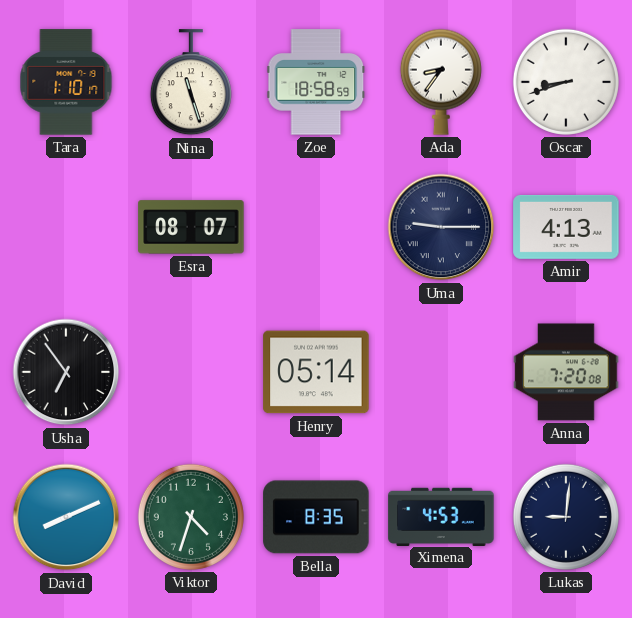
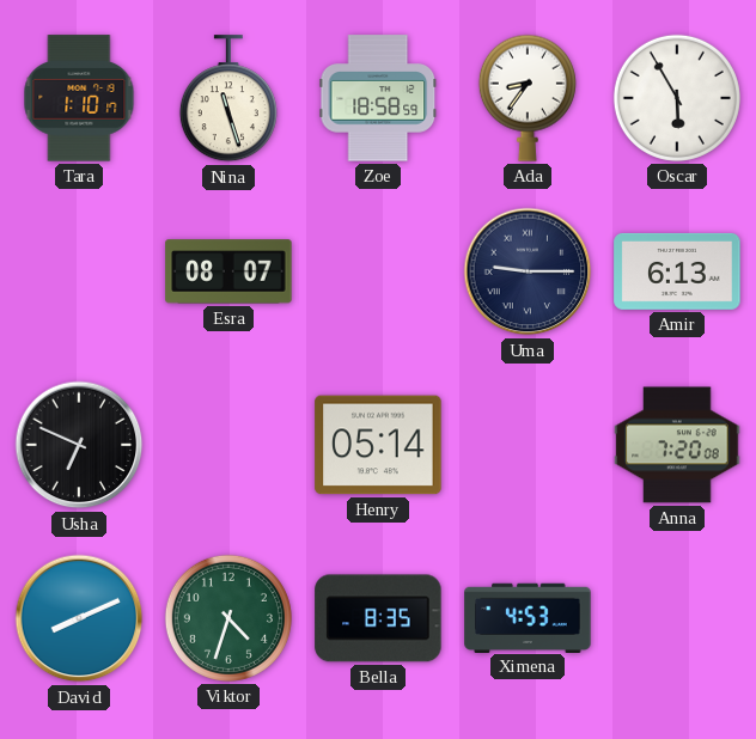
Oscar: 8:42 -> 5:55 (677, 98)
Amir: 4:13 -> 6:13 (677, 271)
Usha: 6:54 -> 6:49 (79, 445)
Lukas: 9:01 -> none (566, 517)
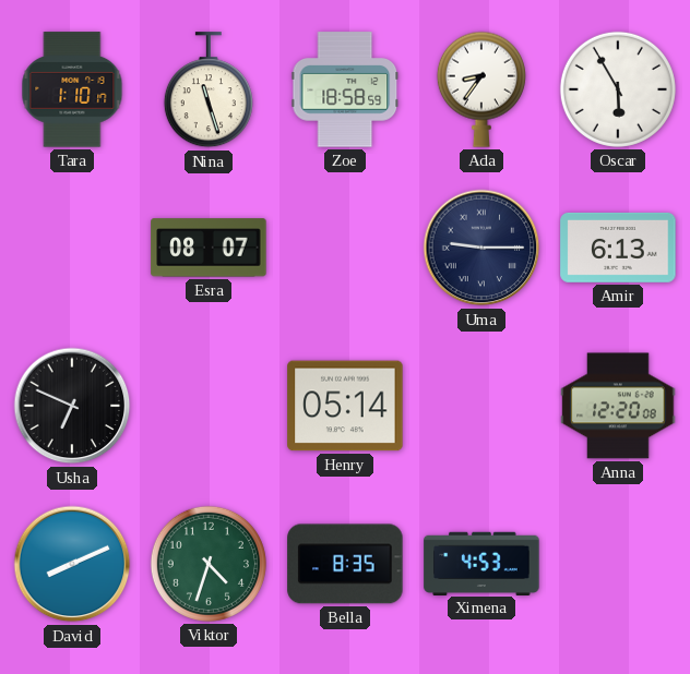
Anna: 7:20 -> 12:20 (618, 406)
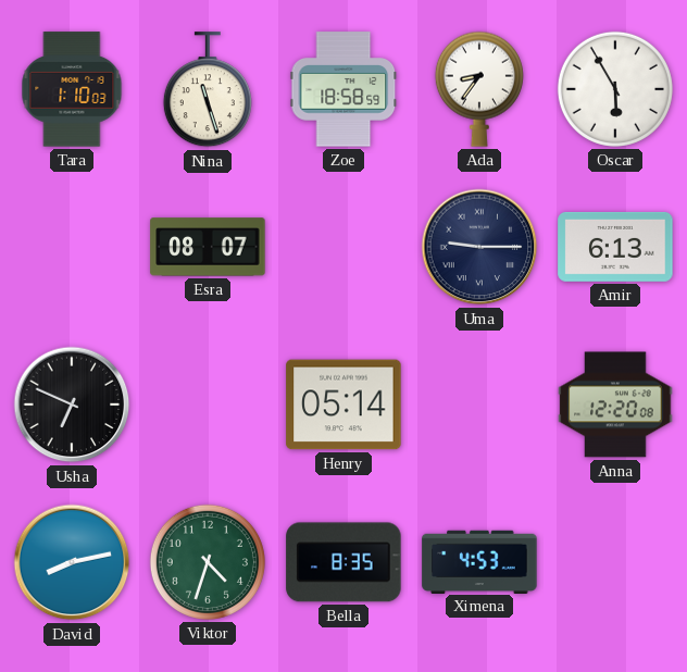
Tara: 1:10:17 -> 1:10:03 (72, 89)
David: 8:11 -> 8:13 (72, 562)
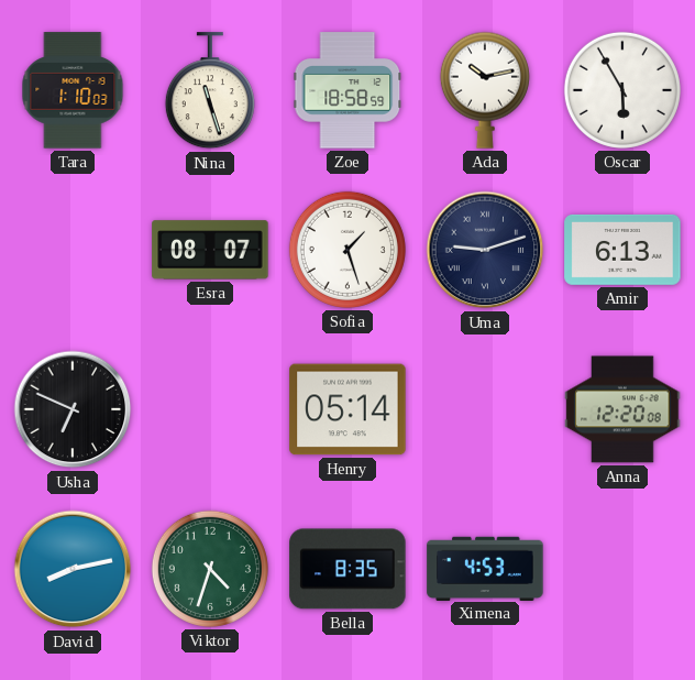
Ada: 8:36 -> 10:13 (485, 90)
Sofia: none -> 1:27 (347, 250)
Uma: 9:15 -> 9:12 (485, 250)
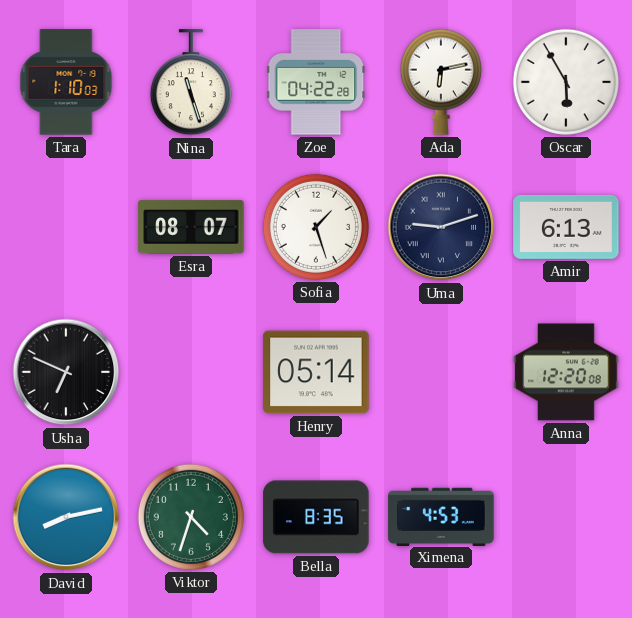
Zoe: 18:58 -> 04:22 (316, 82)
Ada: 10:13 -> 6:13 (441, 82)
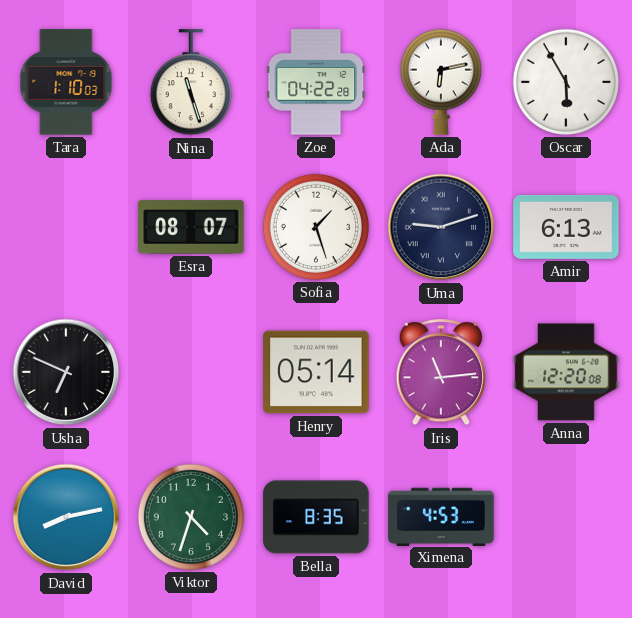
Iris: none -> 11:14 (441, 373)
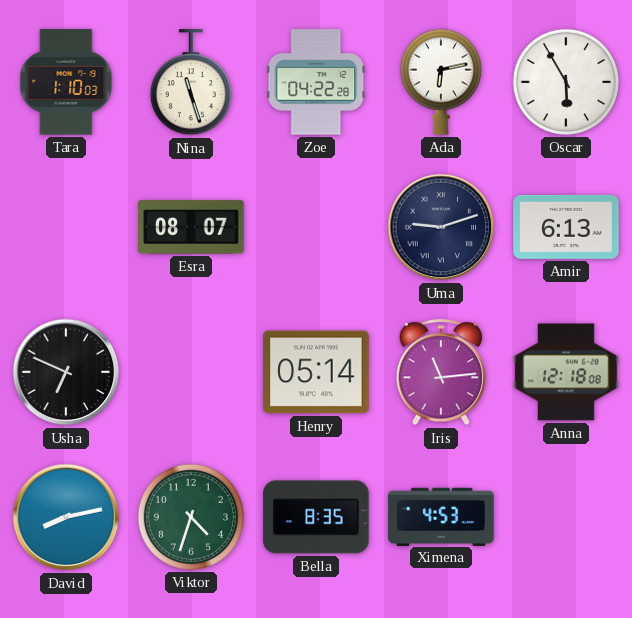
Sofia: 1:27 -> none (316, 227)
Anna: 12:20 -> 12:18 (566, 372)
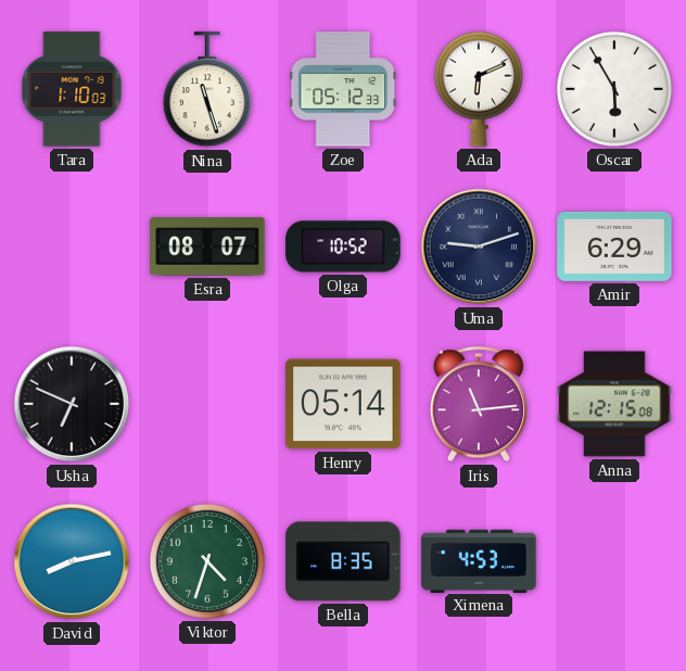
Zoe: 04:22 -> 05:12 (343, 89)
Ada: 6:13 -> 6:11 (479, 89)
Olga: none -> 10:52 (343, 246)
Amir: 6:13 -> 6:29 (614, 246)
Anna: 12:18 -> 12:15 (614, 404)
